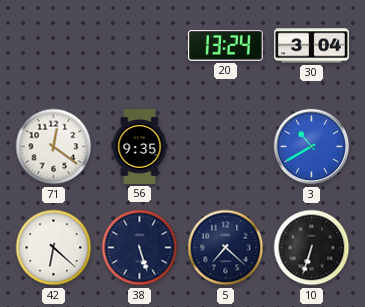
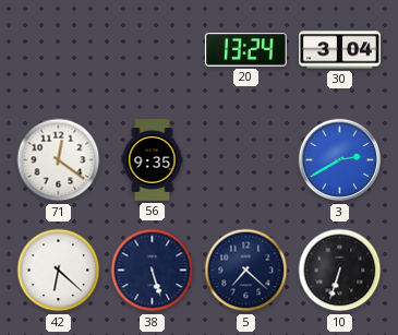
3: 10:40 -> 2:40 (340, 160)
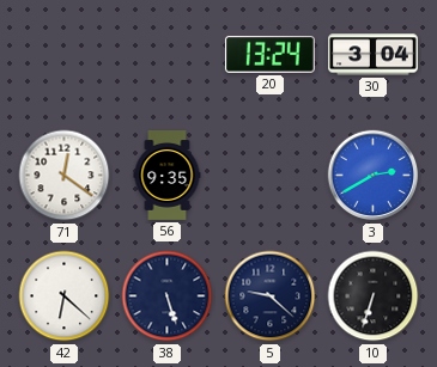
5: 7:22 -> 9:22 (271, 296)
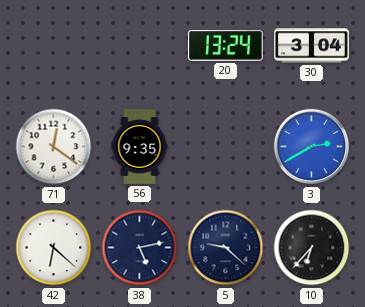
38: 5:27 -> 5:13 (140, 248)
10: 6:33 -> 6:37 (312, 248)
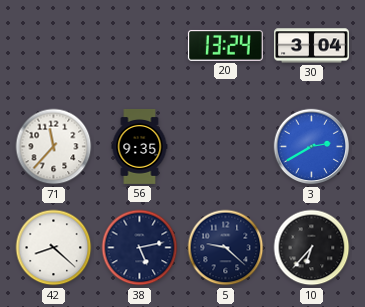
71: 12:21 -> 11:37 (54, 147)
42: 6:22 -> 8:22 (54, 248)
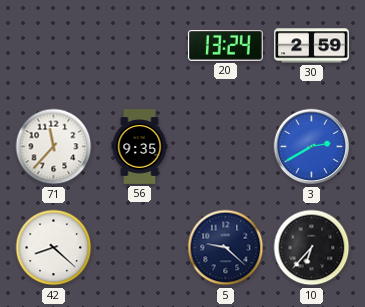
30: 3:04 -> 2:59 (312, 46)
38: 5:13 -> none (140, 248)
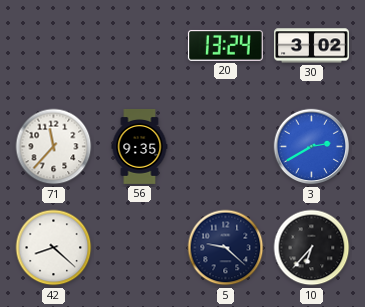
30: 2:59 -> 3:02 (312, 46)
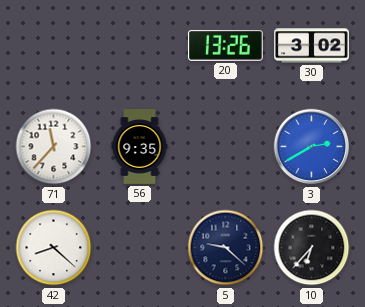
20: 13:24 -> 13:26 (225, 45)
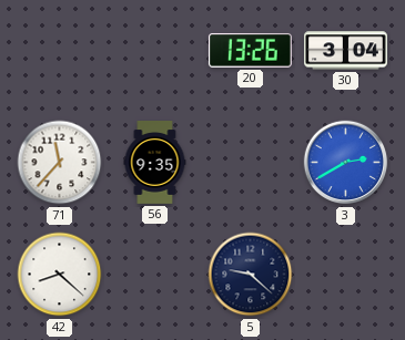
30: 3:02 -> 3:04 (346, 51)
10: 6:37 -> none (312, 248)
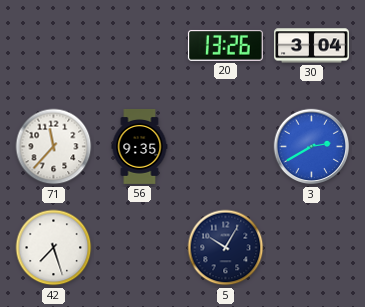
42: 8:22 -> 7:27 (54, 248)
5: 9:22 -> 10:05 (226, 248)
